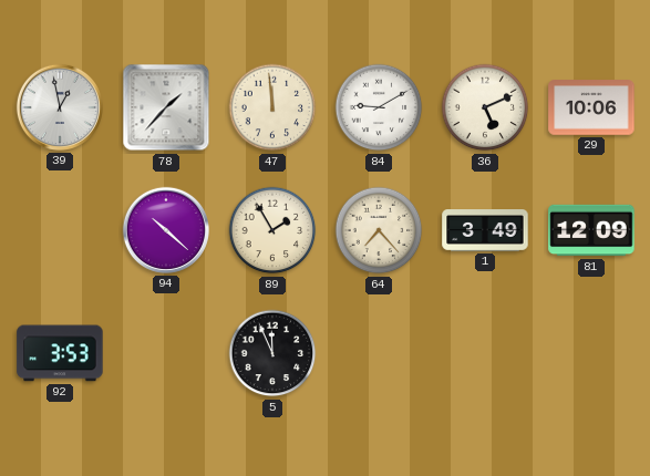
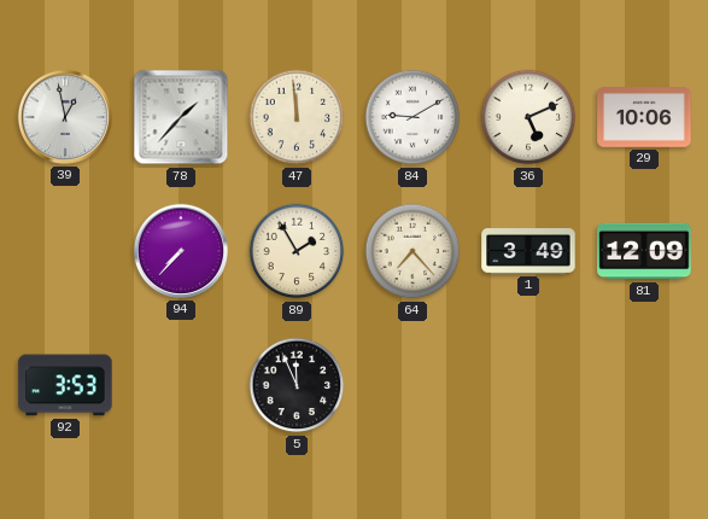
94: 10:22 -> 7:37 (181, 251)
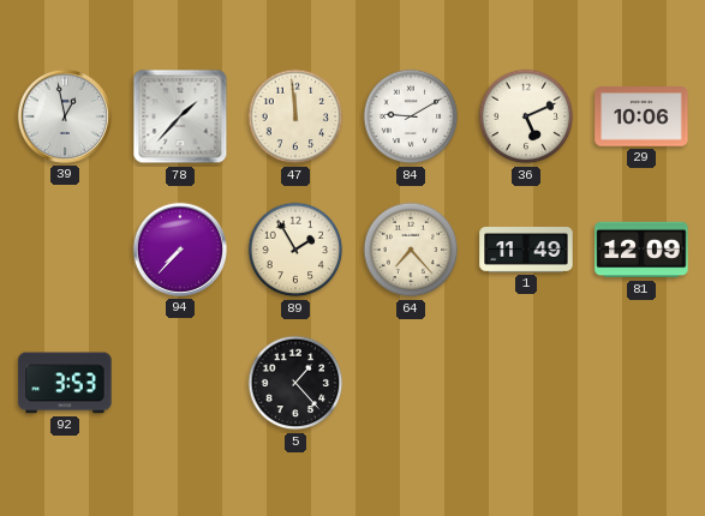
1: 3:49 -> 11:49 (526, 251)
5: 11:56 -> 1:23 (295, 383)
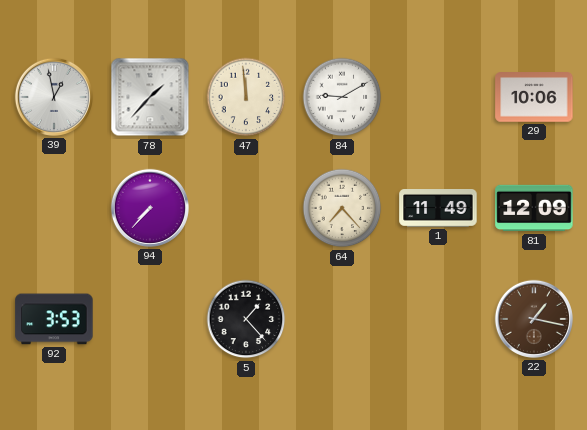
36: 5:11 -> none (526, 116)
89: 1:55 -> none (295, 250)
22: none -> 1:17 (534, 319)
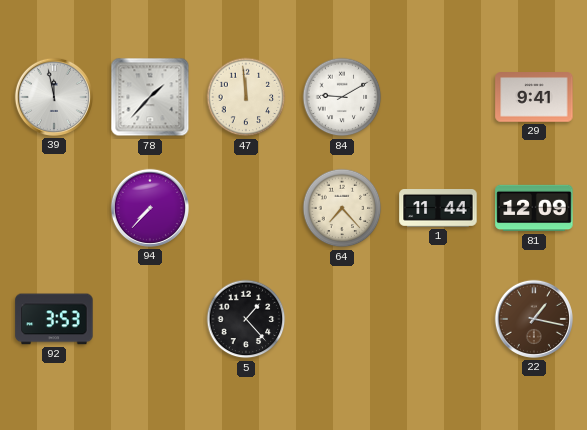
39: 12:58 -> 11:58 (54, 97)
29: 10:06 -> 9:41 (534, 97)
1: 11:49 -> 11:44 (438, 209)
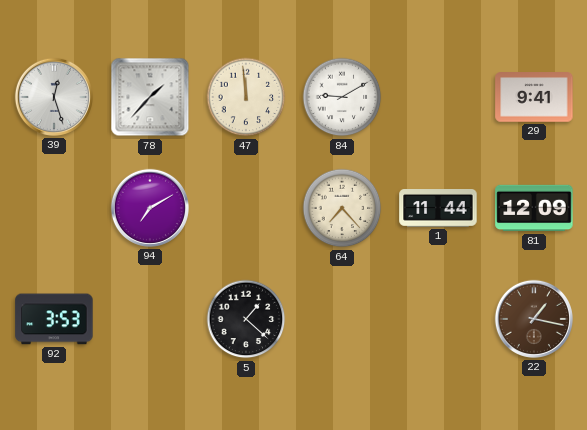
39: 11:58 -> 12:27 (54, 97)
94: 7:37 -> 7:10 (150, 208)
5: 1:23 -> 1:22 (246, 319)
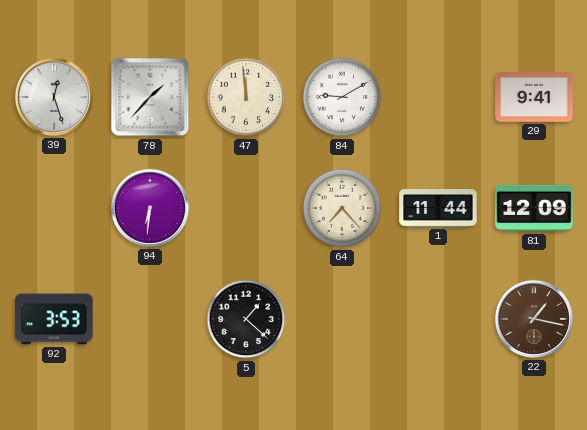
94: 7:10 -> 6:31 (150, 208)
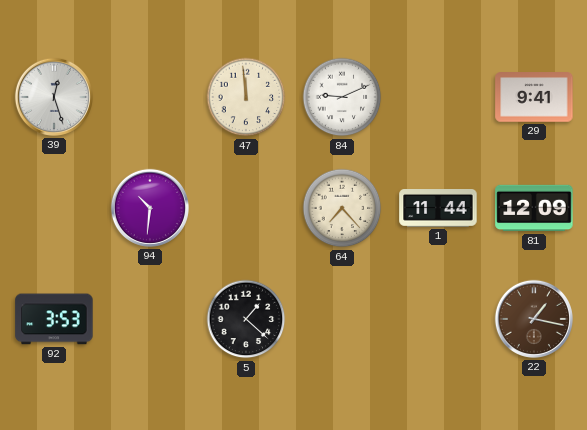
78: 1:37 -> none (150, 97)
84: 9:10 -> 9:11 (342, 97)
94: 6:31 -> 10:31 (150, 208)
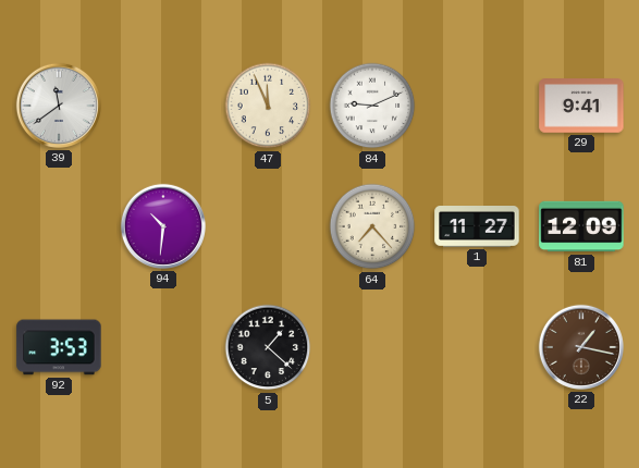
39: 12:27 -> 11:39 (59, 106)
47: 11:59 -> 11:56 (268, 106)
1: 11:44 -> 11:27 (477, 227)
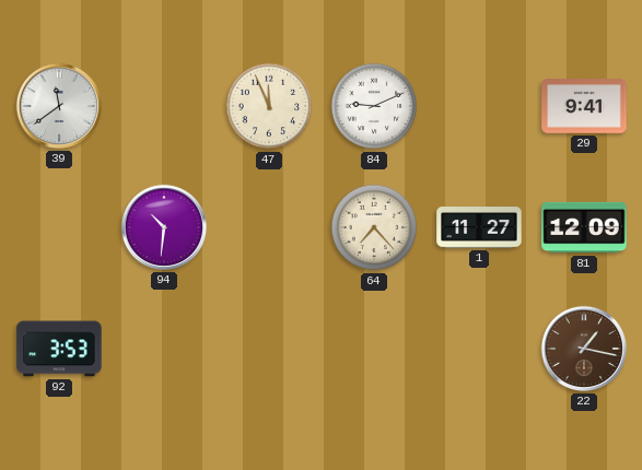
5: 1:22 -> none (268, 347)
